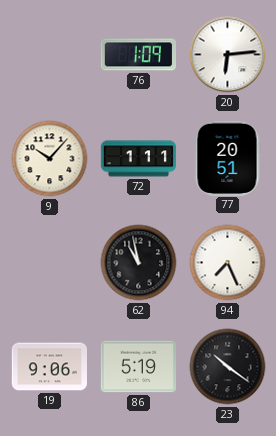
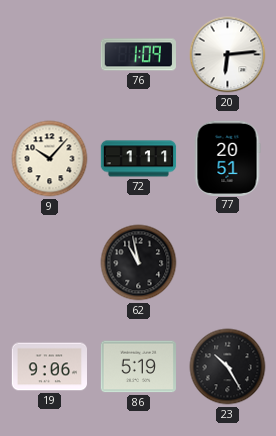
94: 7:26 -> none (228, 263)
23: 10:21 -> 10:25 (228, 367)
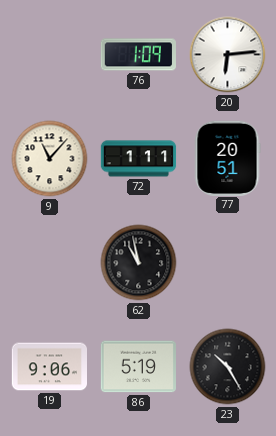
9: 10:07 -> 11:07 (50, 159)
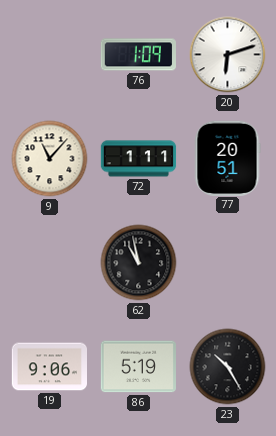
20: 6:14 -> 6:12 (228, 55)
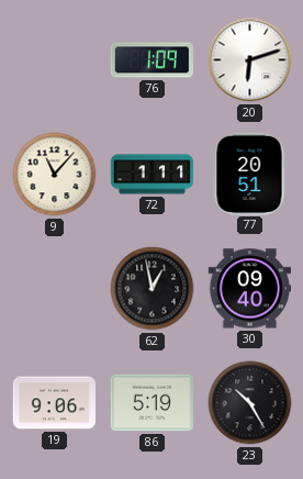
62: 10:58 -> 12:58 (153, 289)
30: none -> 09:40 (249, 289)
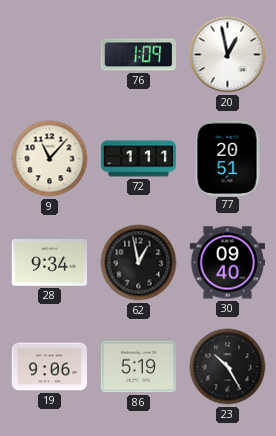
20: 6:12 -> 12:58 (228, 55)
28: none -> 9:34 (49, 263)
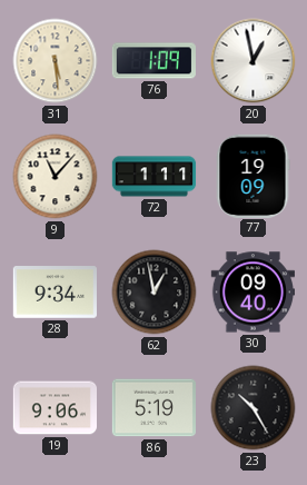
31: none -> 5:29 (56, 61)
77: 20:51 -> 19:09 (252, 176)
